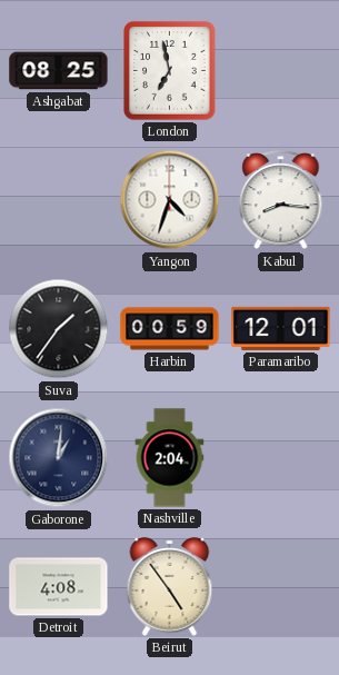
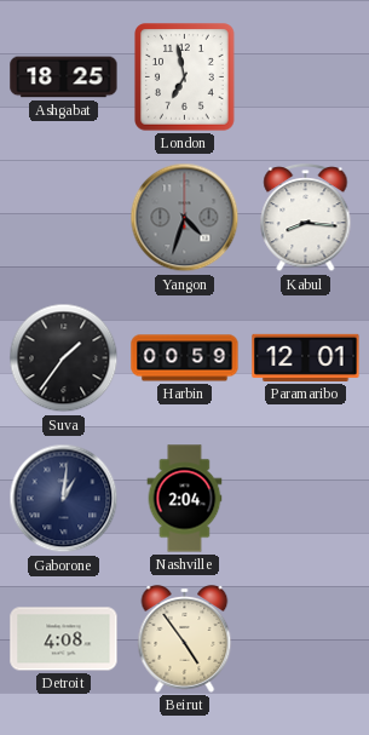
Ashgabat: 08:25 -> 18:25 (64, 77)
Yangon dial: white -> grey (185, 218)
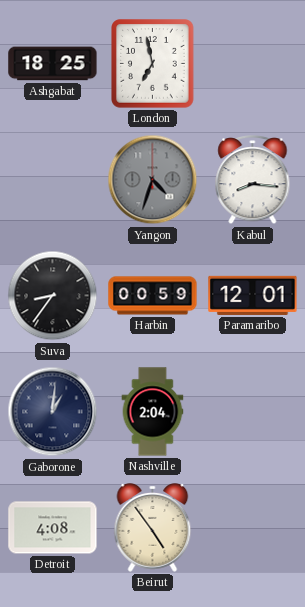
Suva: 1:36 -> 8:36 (53, 296)
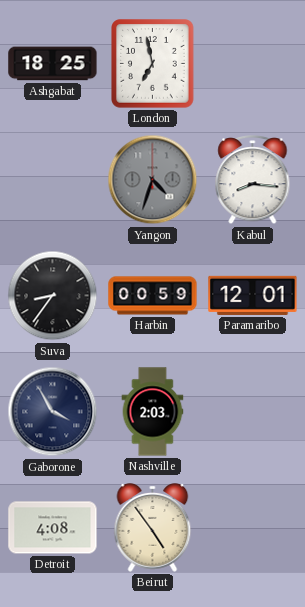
Gaborone: 1:01 -> 3:55 (53, 412)
Nashville: 2:04 -> 2:03 (153, 412)
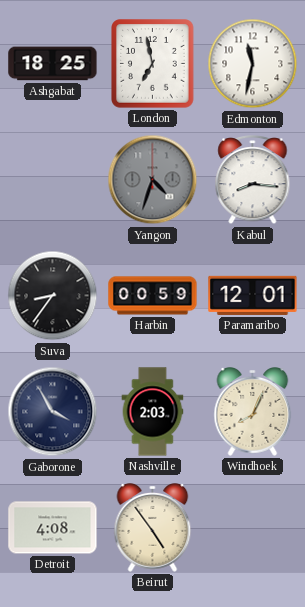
Edmonton: none -> 11:32 (253, 64)
Windhoek: none -> 8:04 (253, 412)
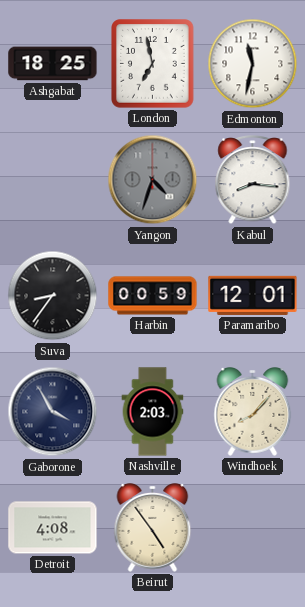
Windhoek: 8:04 -> 8:07 (253, 412)
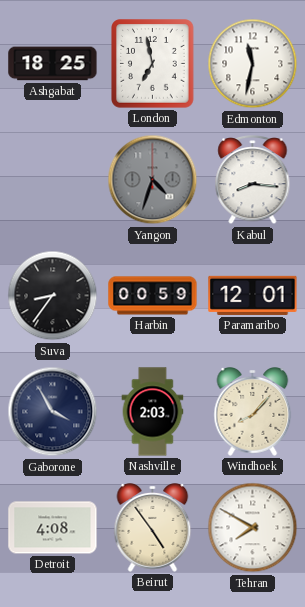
Tehran: none -> 7:50 (253, 528)
